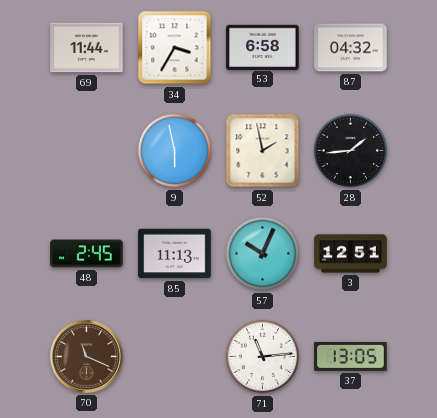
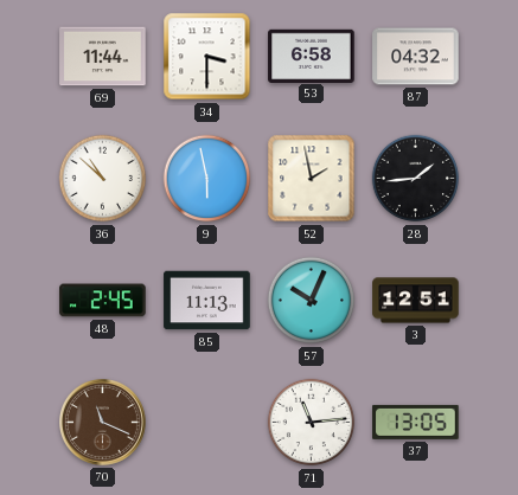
34: 3:35 -> 3:30 (207, 57)
36: none -> 10:52 (103, 179)
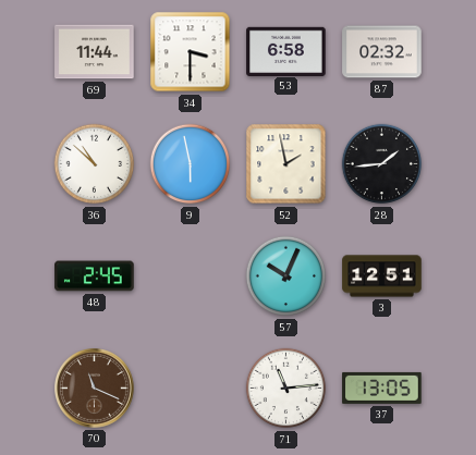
87: 04:32 -> 02:32 (382, 52)
85: 11:13 -> none (207, 301)
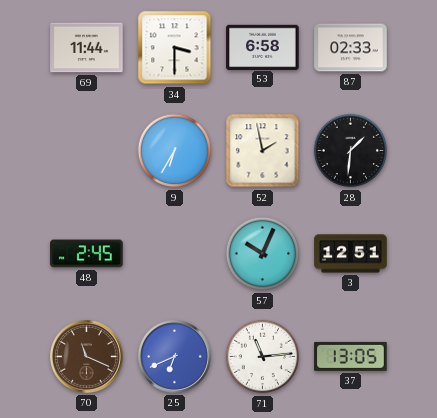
87: 02:32 -> 02:33 (351, 48)
36: 10:52 -> none (95, 164)
9: 5:58 -> 6:35 (175, 151)
28: 1:44 -> 1:31 (351, 151)
25: none -> 6:41 (175, 357)
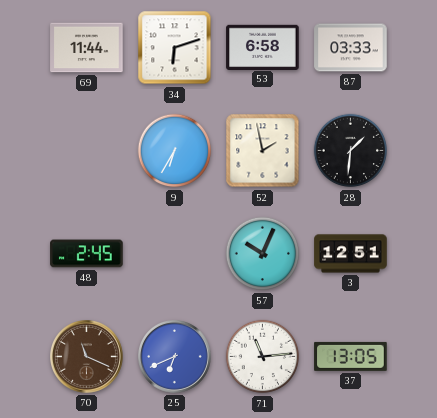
34: 3:30 -> 6:12 (175, 48)
87: 02:33 -> 03:33 (351, 48)
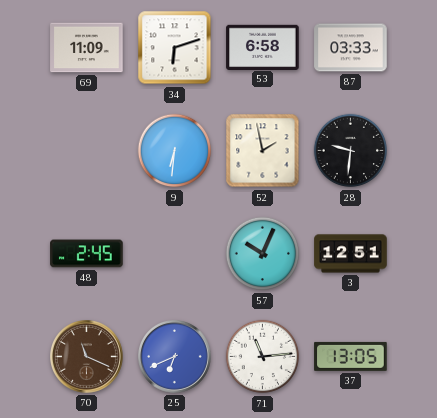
69: 11:44 -> 11:09 (87, 48)
9: 6:35 -> 6:31 (175, 151)
28: 1:31 -> 9:31 (351, 151)
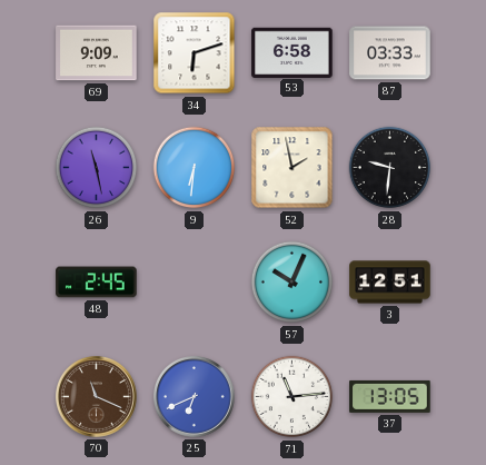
69: 11:09 -> 9:09 (97, 53)
26: none -> 11:28 (97, 168)
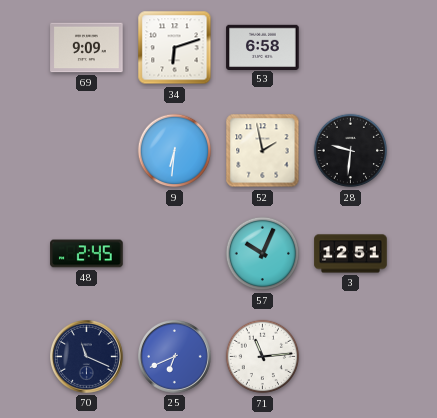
87: 03:33 -> none (390, 53)
26: 11:28 -> none (97, 168)
70 dial: brown -> navy (87, 357)
37: 13:05 -> none (390, 396)
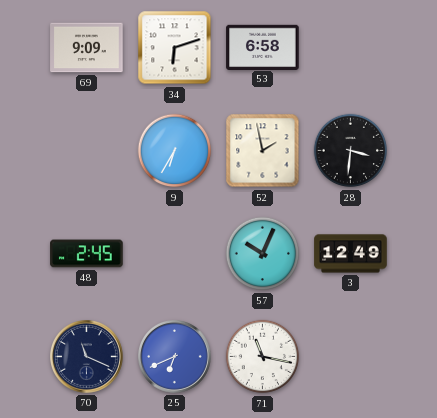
9: 6:31 -> 6:35 (175, 151)
28: 9:31 -> 3:31 (351, 151)
3: 12:51 -> 12:49 (351, 254)
71: 11:14 -> 11:17 (263, 357)
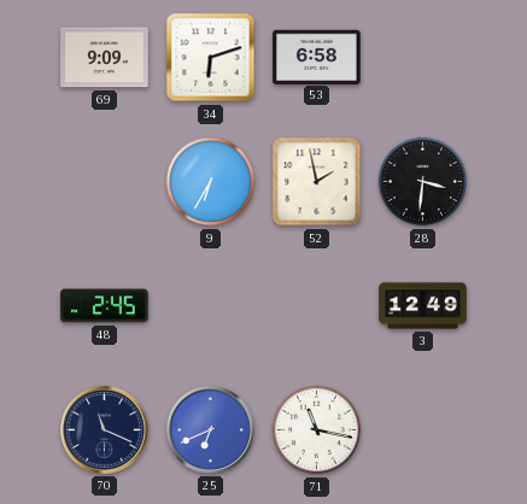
57: 10:04 -> none (263, 254)
